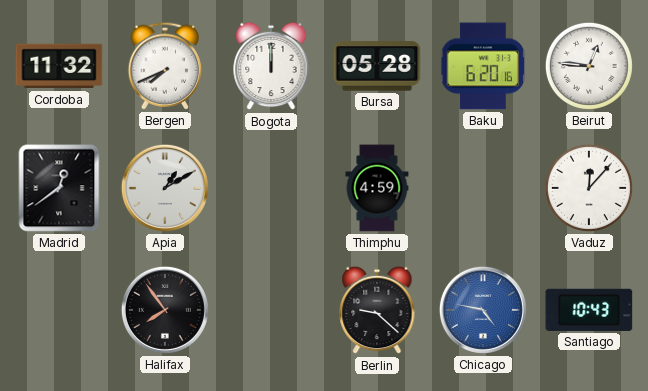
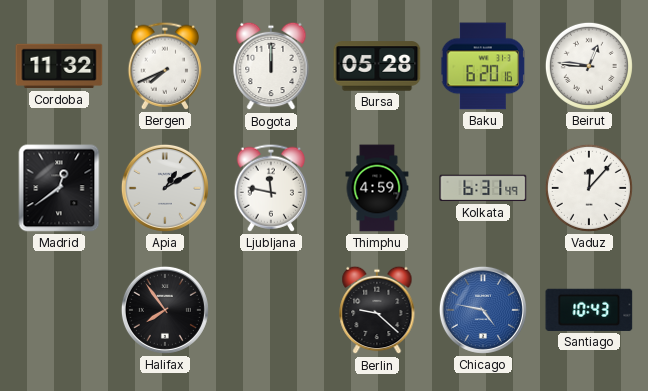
Ljubljana: none -> 11:47 (270, 188)
Kolkata: none -> 6:31 (483, 188)
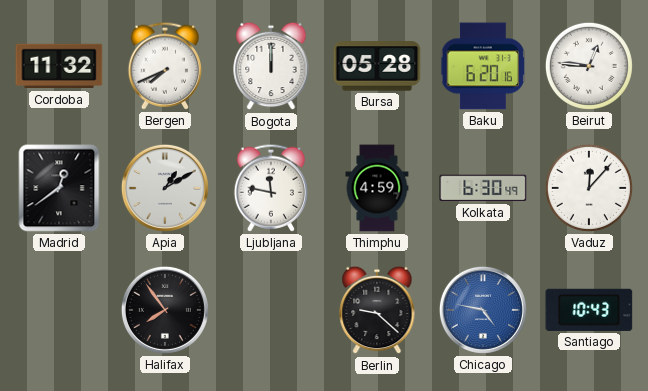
Kolkata: 6:31 -> 6:30 (483, 188)
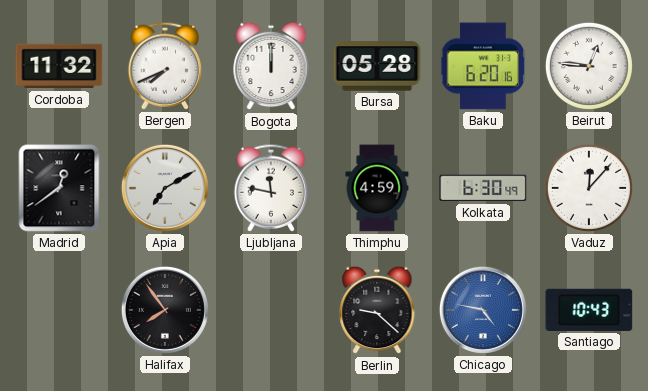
Apia: 1:10 -> 7:10 (165, 188)
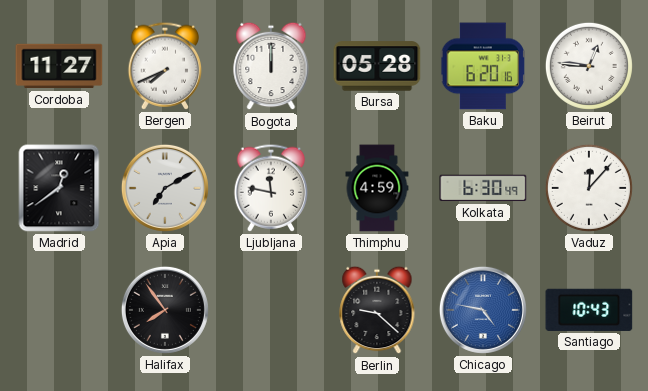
Cordoba: 11:32 -> 11:27 (59, 66)
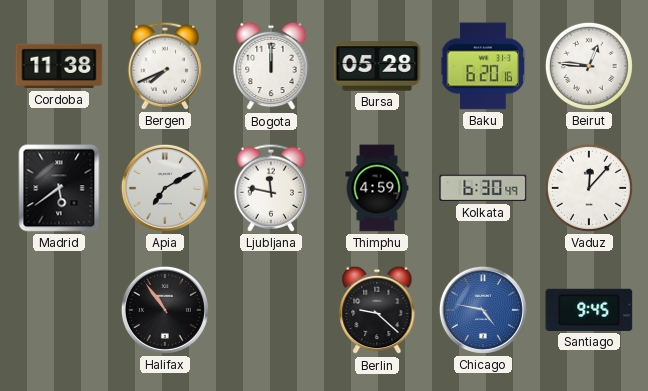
Cordoba: 11:27 -> 11:38 (59, 66)
Madrid: 12:39 -> 5:39 (59, 188)
Halifax: 7:54 -> 10:54 (165, 310)
Santiago: 10:43 -> 9:45 (589, 310)
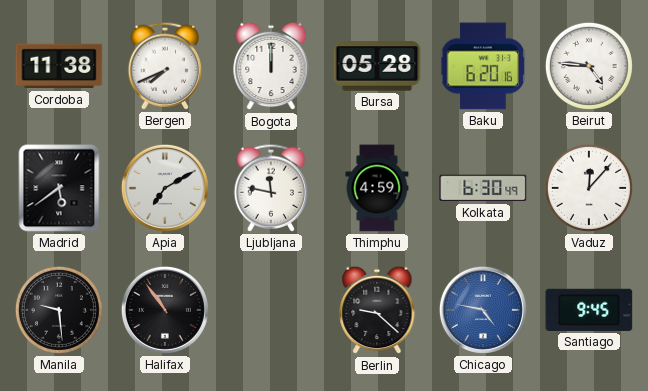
Beirut: 12:46 -> 4:46 (589, 66)
Manila: none -> 9:29 (59, 310)
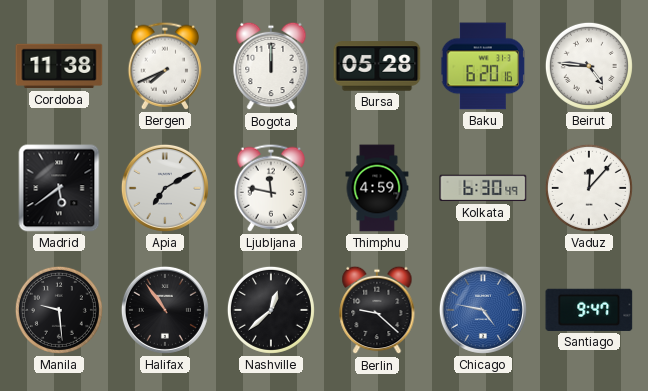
Nashville: none -> 12:38 (271, 310)
Santiago: 9:45 -> 9:47 (589, 310)
